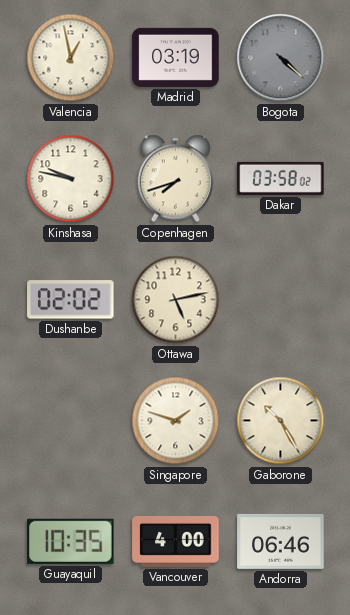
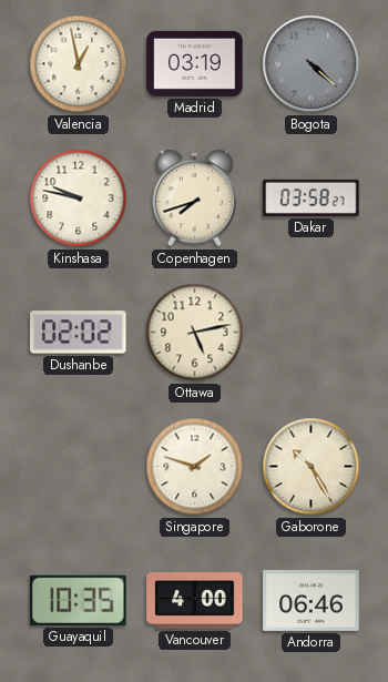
Dakar: 03:58:02 -> 03:58:27 (312, 197)
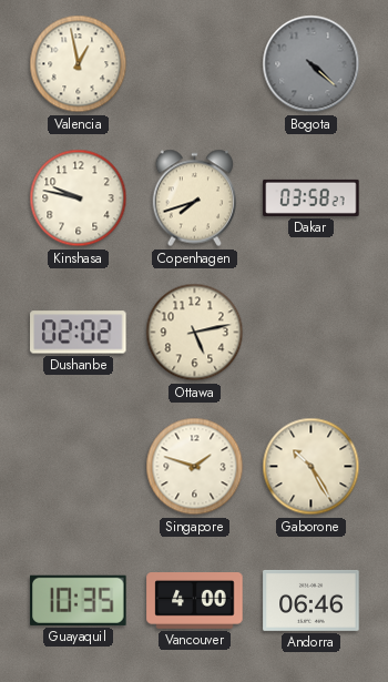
Madrid: 03:19 -> none (195, 63)
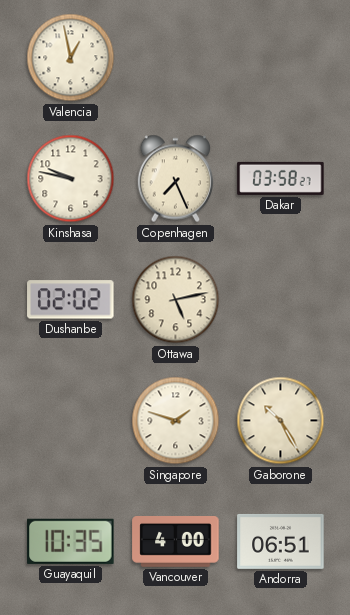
Bogota: 4:22 -> none (312, 64)
Copenhagen: 7:42 -> 7:26 (176, 179)
Andorra: 06:46 -> 06:51 (281, 541)
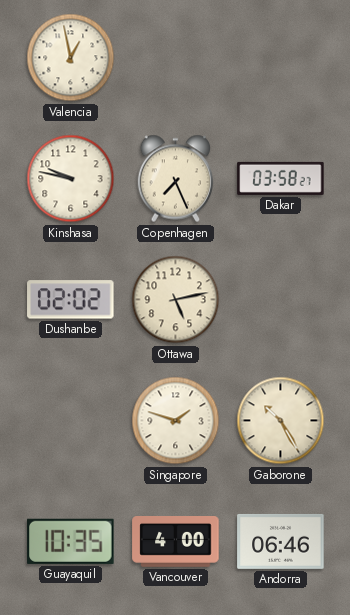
Andorra: 06:51 -> 06:46 (281, 541)
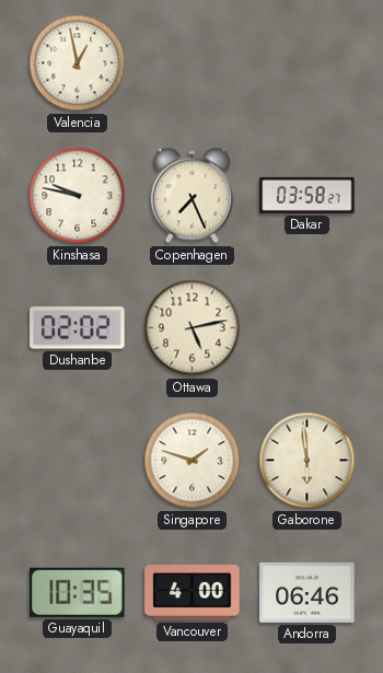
Gaborone: 10:25 -> 5:59 (307, 461)
